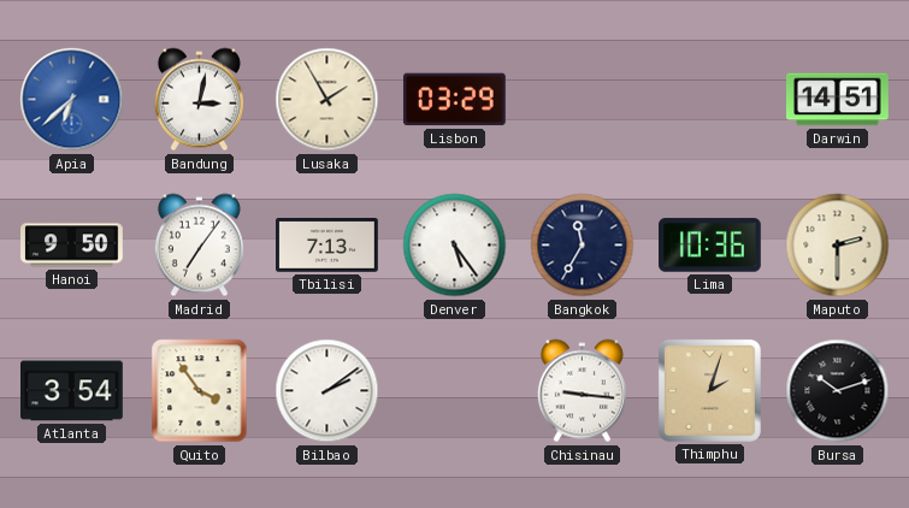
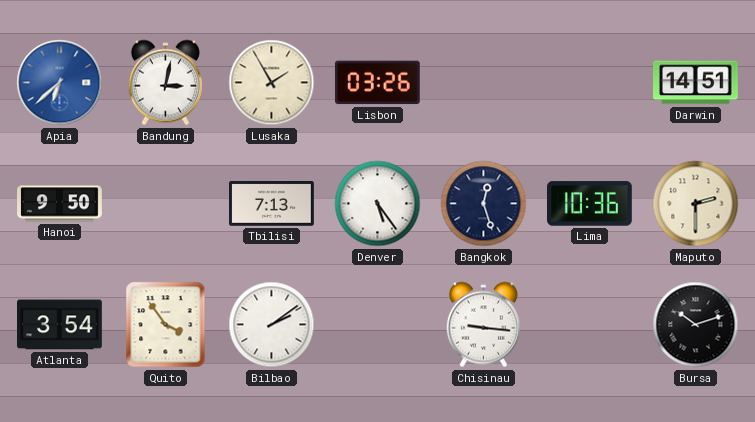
Lisbon: 03:29 -> 03:26 (377, 83)
Madrid: 7:06 -> none (199, 246)
Bangkok: 11:35 -> 12:27 (484, 204)
Thimphu: 2:03 -> none (709, 390)
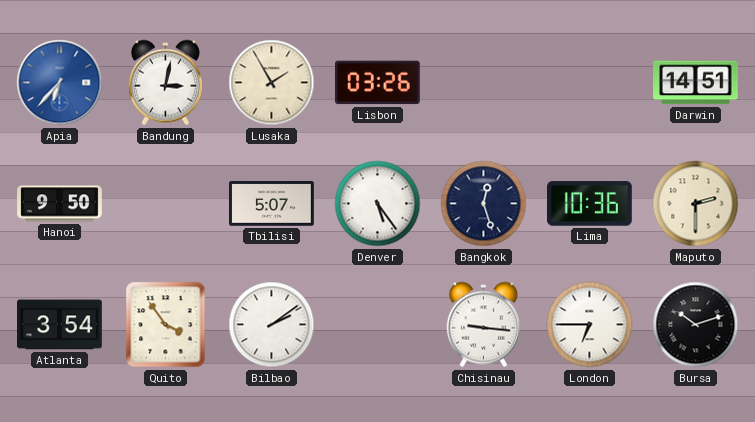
Apia: 6:38 -> 6:37 (60, 83)
Tbilisi: 7:13 -> 5:07 (272, 204)
London: none -> 6:45 (590, 325)
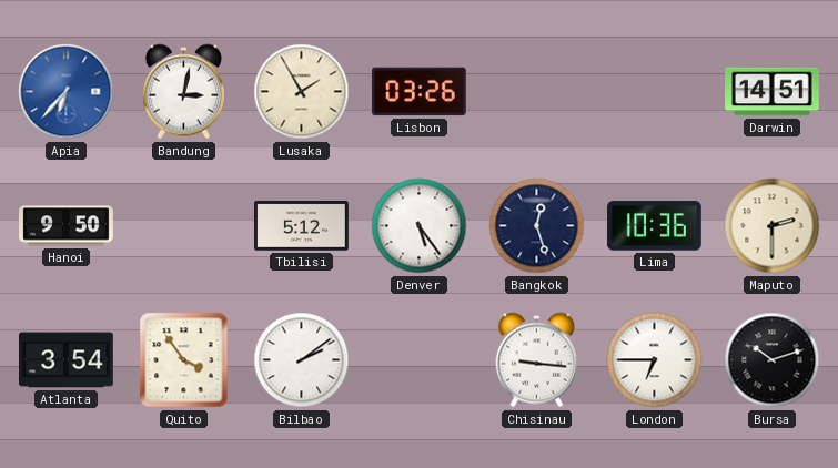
Tbilisi: 5:07 -> 5:12 (302, 226)
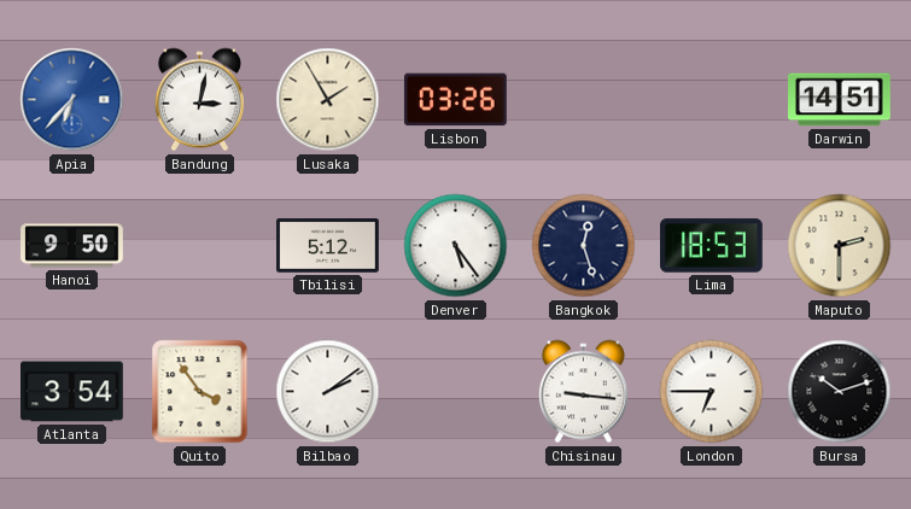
Lima: 10:36 -> 18:53 (712, 246)
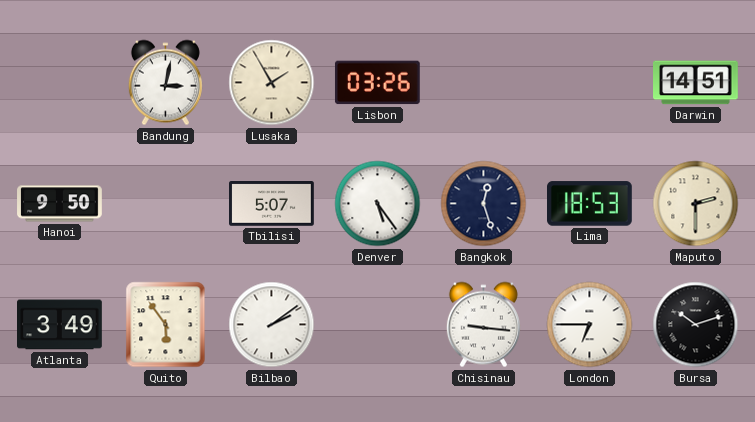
Apia: 6:37 -> none (72, 100)
Tbilisi: 5:12 -> 5:07 (272, 204)
Atlanta: 3:54 -> 3:49 (60, 325)
Quito: 3:54 -> 5:54 (166, 325)
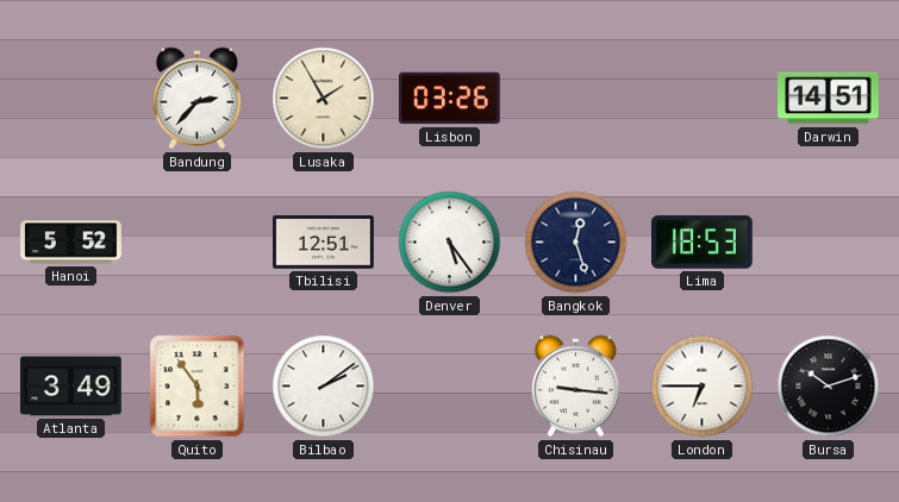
Bandung: 3:02 -> 2:37 (196, 99)
Hanoi: 9:50 -> 5:52 (71, 243)
Tbilisi: 5:07 -> 12:51 (324, 243)
Maputo: 2:30 -> none (696, 204)
